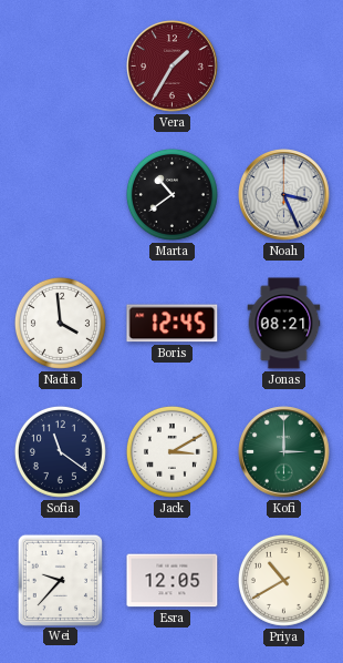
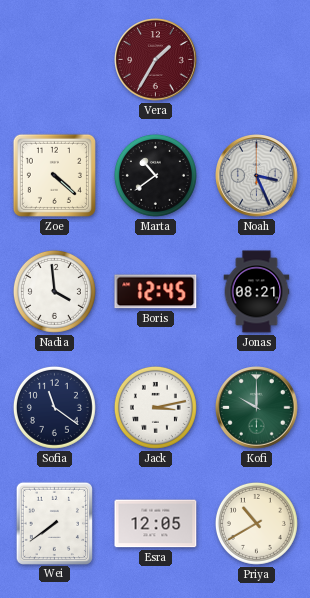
Zoe: none -> 4:22 (54, 175)
Jack: 3:10 -> 3:13 (155, 407)
Kofi: 3:00 -> 10:00 (257, 408)
Wei: 9:37 -> 7:39 (54, 523)
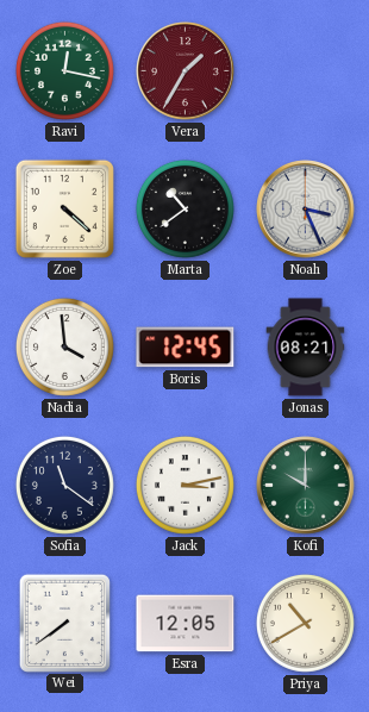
Ravi: none -> 12:17 (64, 70)
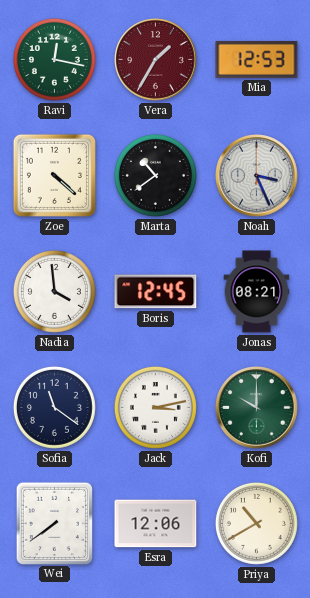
Mia: none -> 12:53 (257, 59)
Esra: 12:05 -> 12:06 (156, 524)
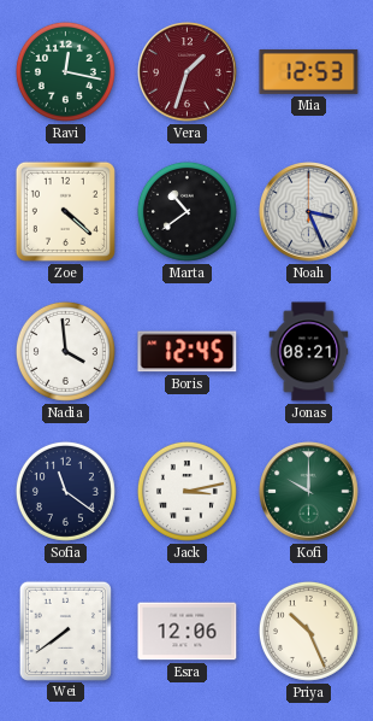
Vera: 1:35 -> 1:33 (188, 72)
Priya: 10:40 -> 10:26 (308, 631)
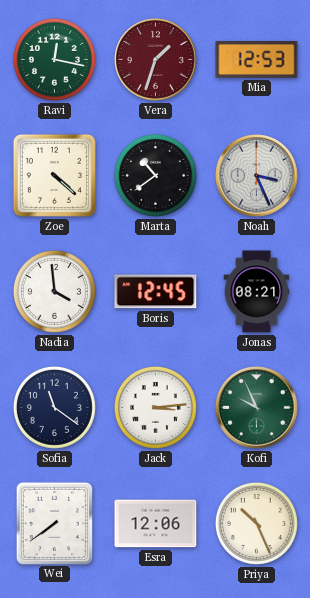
Jack: 3:13 -> 3:14 (155, 407)
Kofi: 10:00 -> 9:56 (257, 408)
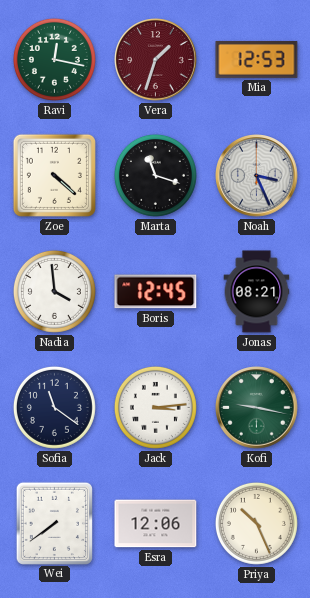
Marta: 10:39 -> 11:18 (155, 175)
Kofi: 9:56 -> 9:17 (257, 408)
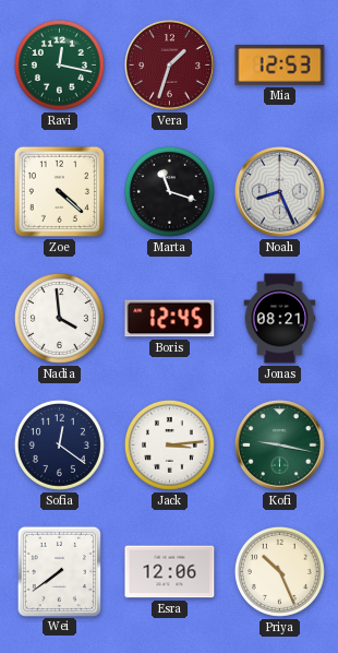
Noah: 3:26 -> 8:26 (280, 192)
Sofia: 11:21 -> 12:21 (59, 444)
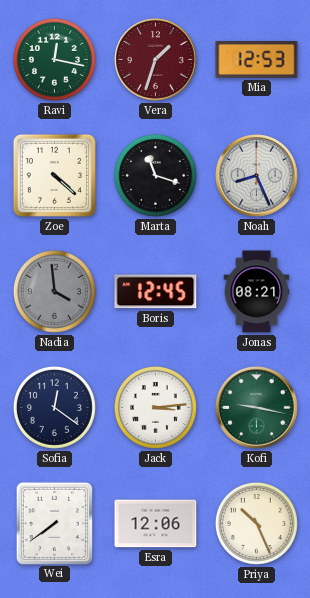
Nadia dial: white -> grey (54, 291)
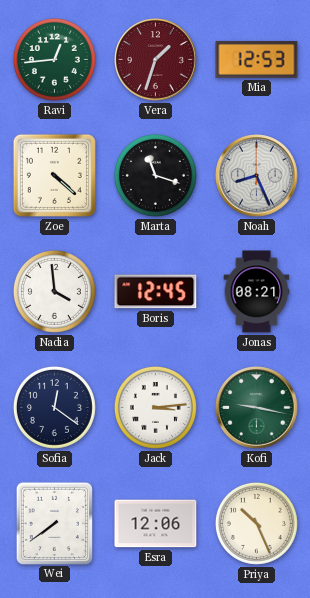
Ravi: 12:17 -> 12:44 (54, 59)
Nadia dial: grey -> white (54, 291)
